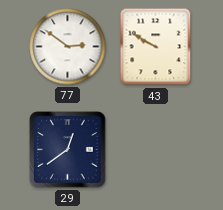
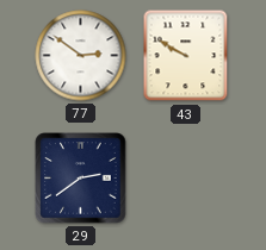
29: 12:39 -> 2:39 (81, 179)
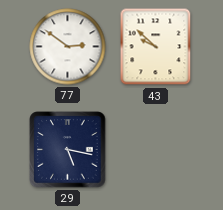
43: 9:50 -> 9:52 (156, 47)
29: 2:39 -> 5:17 (68, 150)
